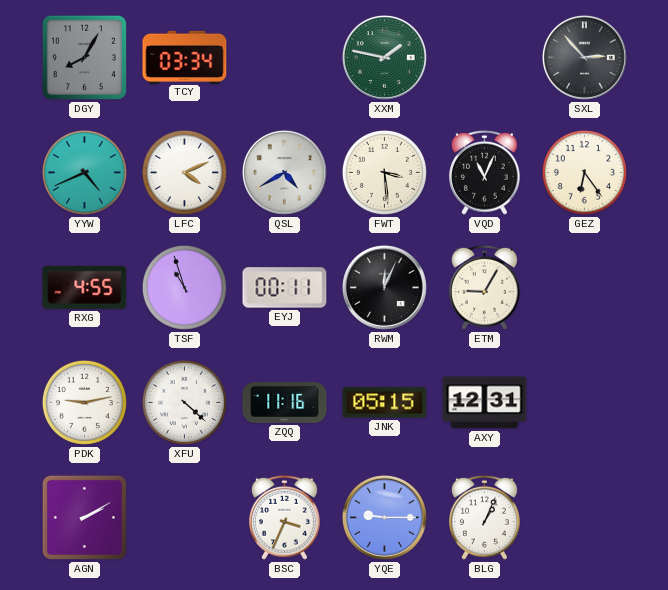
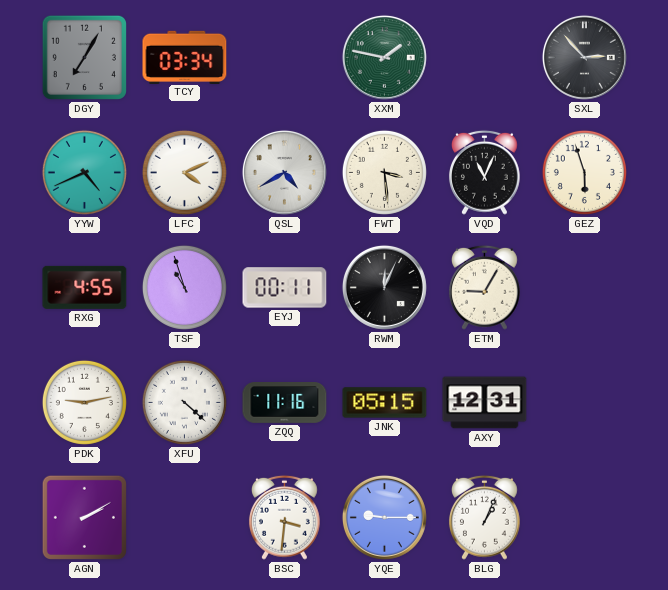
DGY: 8:05 -> 7:05 (84, 57)
GEZ: 6:24 -> 5:57 (584, 172)
BSC: 3:34 -> 3:31 (284, 517)
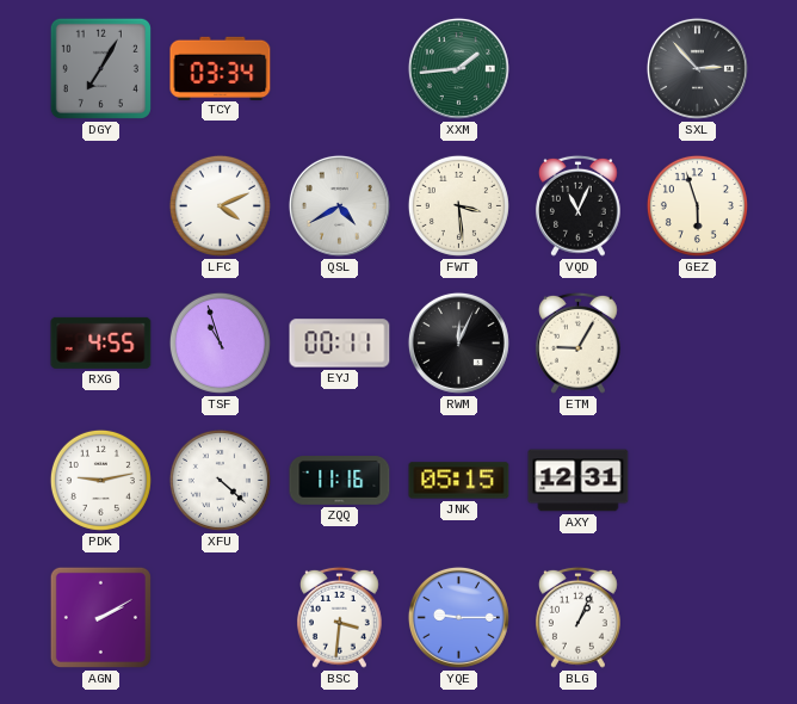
XXM: 1:47 -> 1:44 (458, 68)
YYW: 4:41 -> none (84, 172)
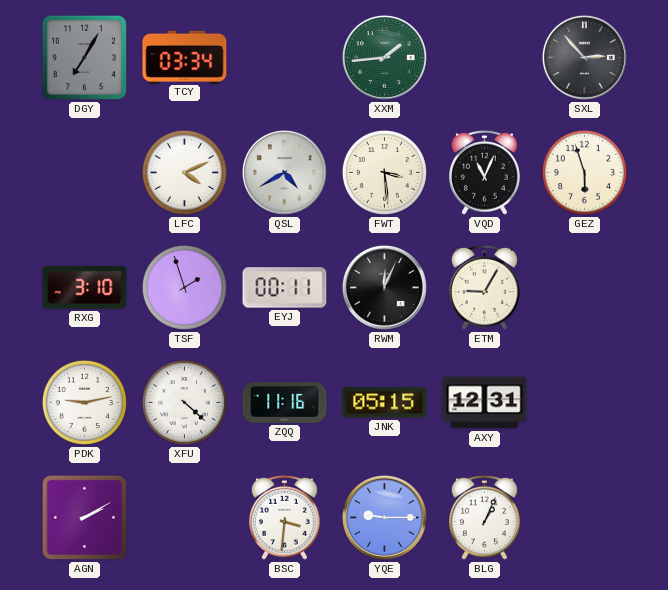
RXG: 4:55 -> 3:10 (85, 287)
TSF: 10:57 -> 1:57 (184, 287)
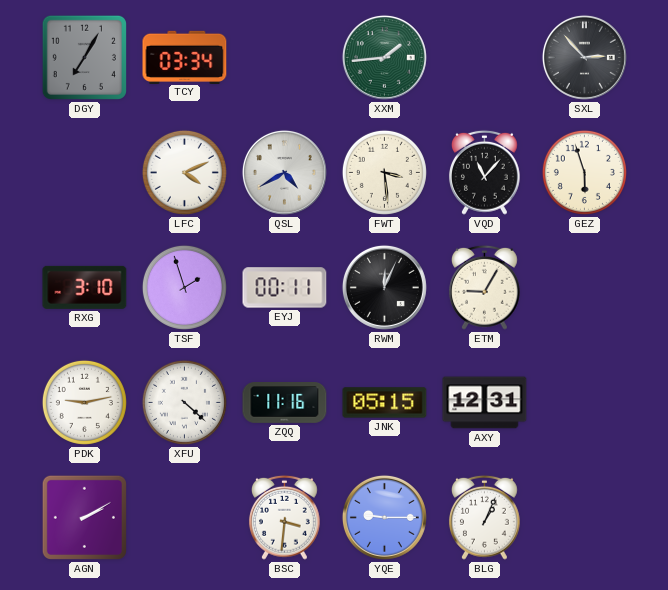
VQD: 11:04 -> 11:07 (484, 172)
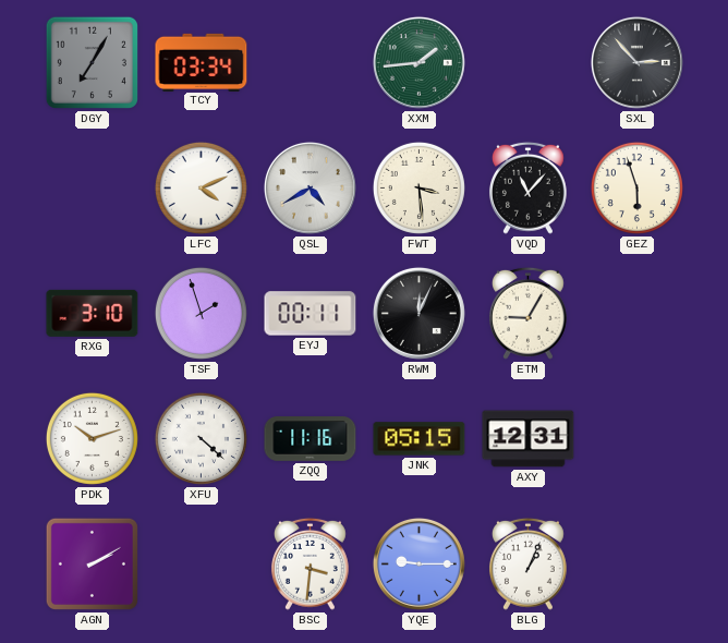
PDK: 9:13 -> 10:12 (92, 438)
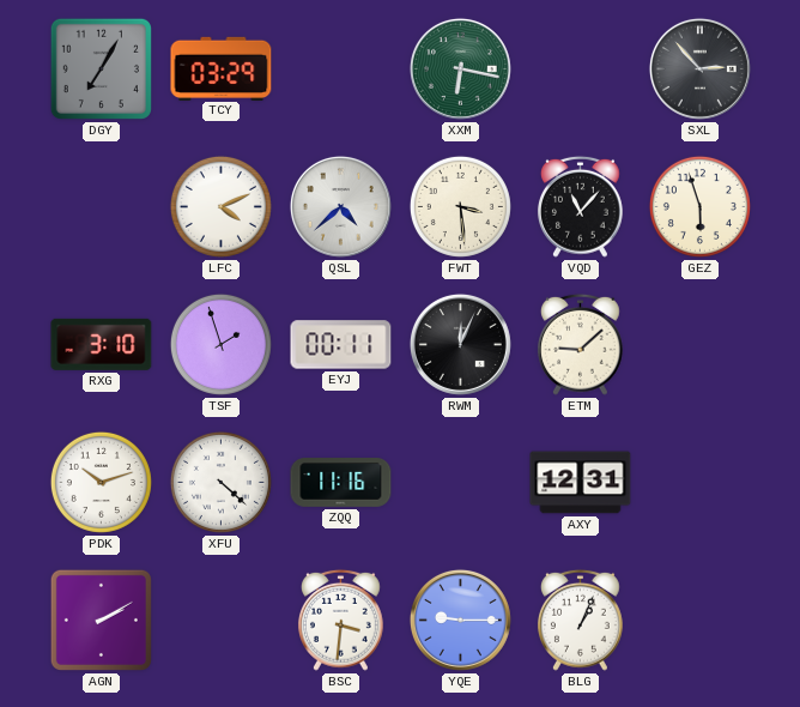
TCY: 03:34 -> 03:29 (222, 68)
XXM: 1:44 -> 6:17 (460, 68)
QSL: 4:40 -> 4:38 (340, 206)
ETM: 9:05 -> 9:08 (580, 344)
JNK: 05:15 -> none (420, 439)
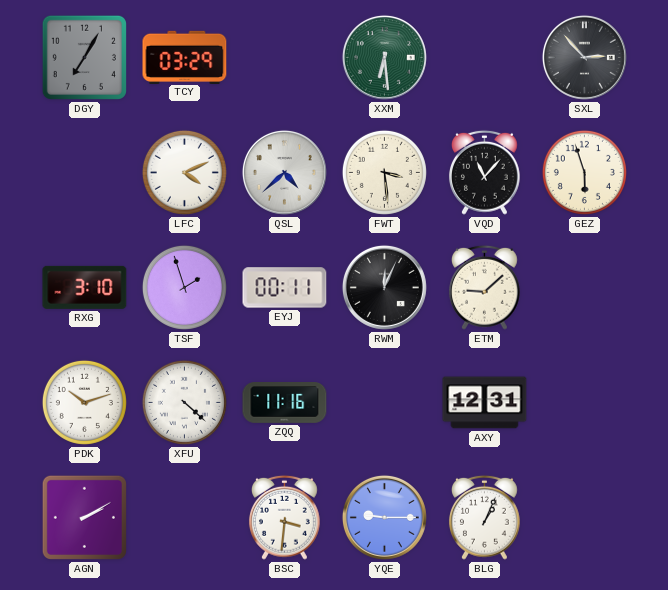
XXM: 6:17 -> 6:29 (384, 57)
